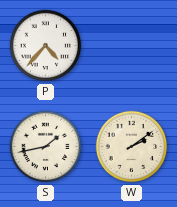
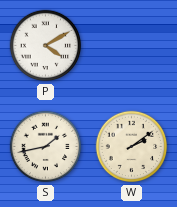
P: 4:37 -> 4:10 (46, 46)
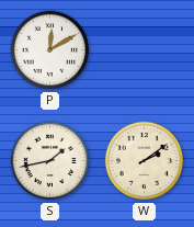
P: 4:10 -> 12:10 (50, 50)
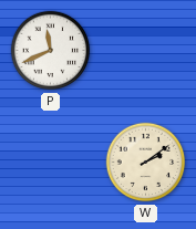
P: 12:10 -> 11:41 (51, 51)
S: 1:43 -> none (50, 161)
